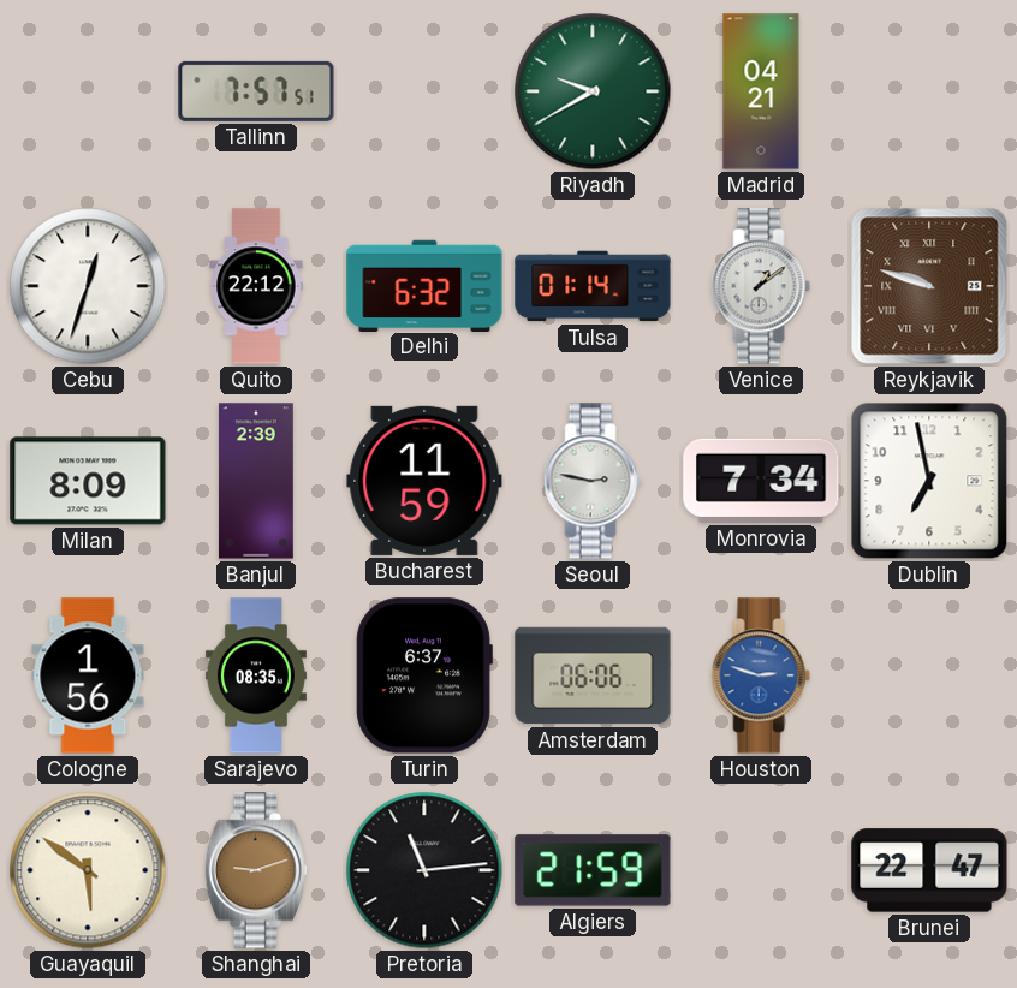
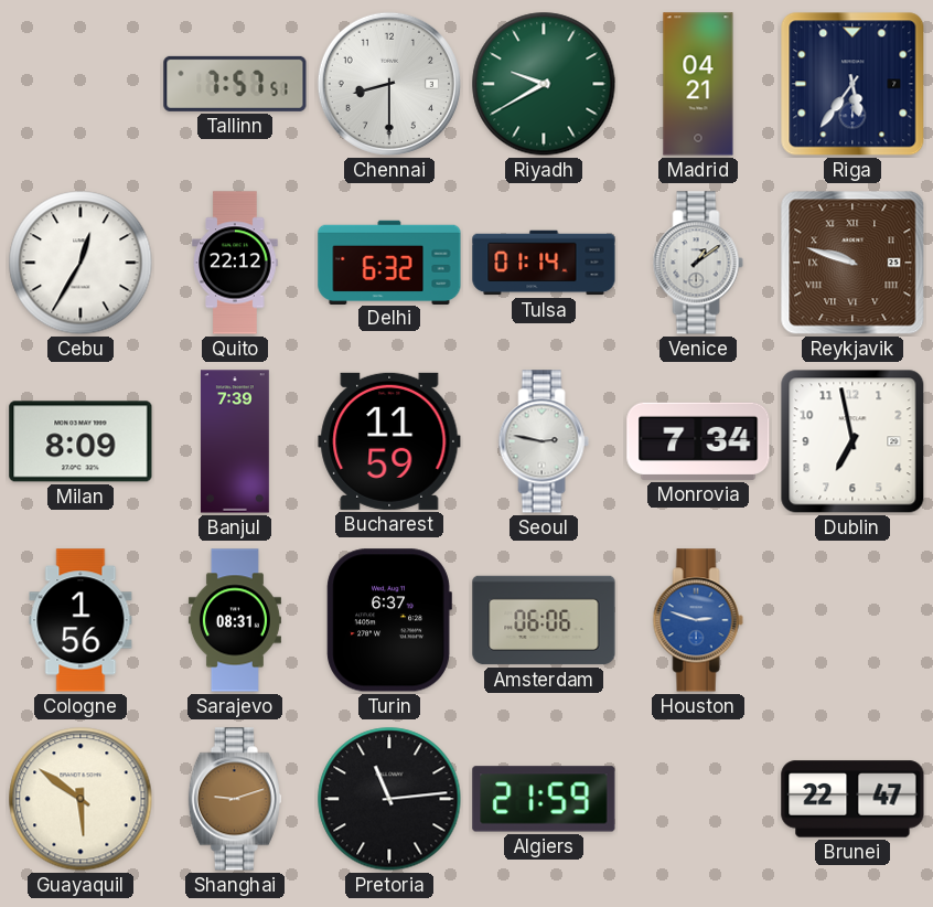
Chennai: none -> 8:30 (389, 84)
Riga: none -> 5:36 (852, 84)
Cebu: 12:33 -> 12:35 (81, 263)
Banjul: 2:39 -> 7:39 (235, 441)
Sarajevo: 08:35 -> 08:31 (235, 620)
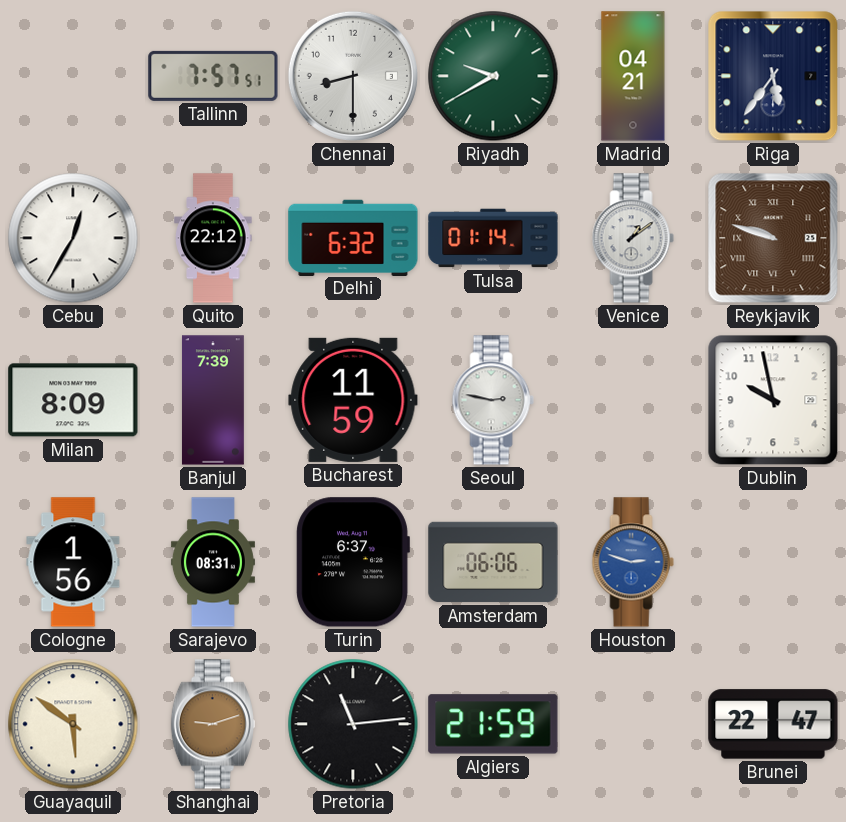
Monrovia: 7:34 -> none (698, 441)
Dublin: 6:58 -> 9:58 (773, 400)
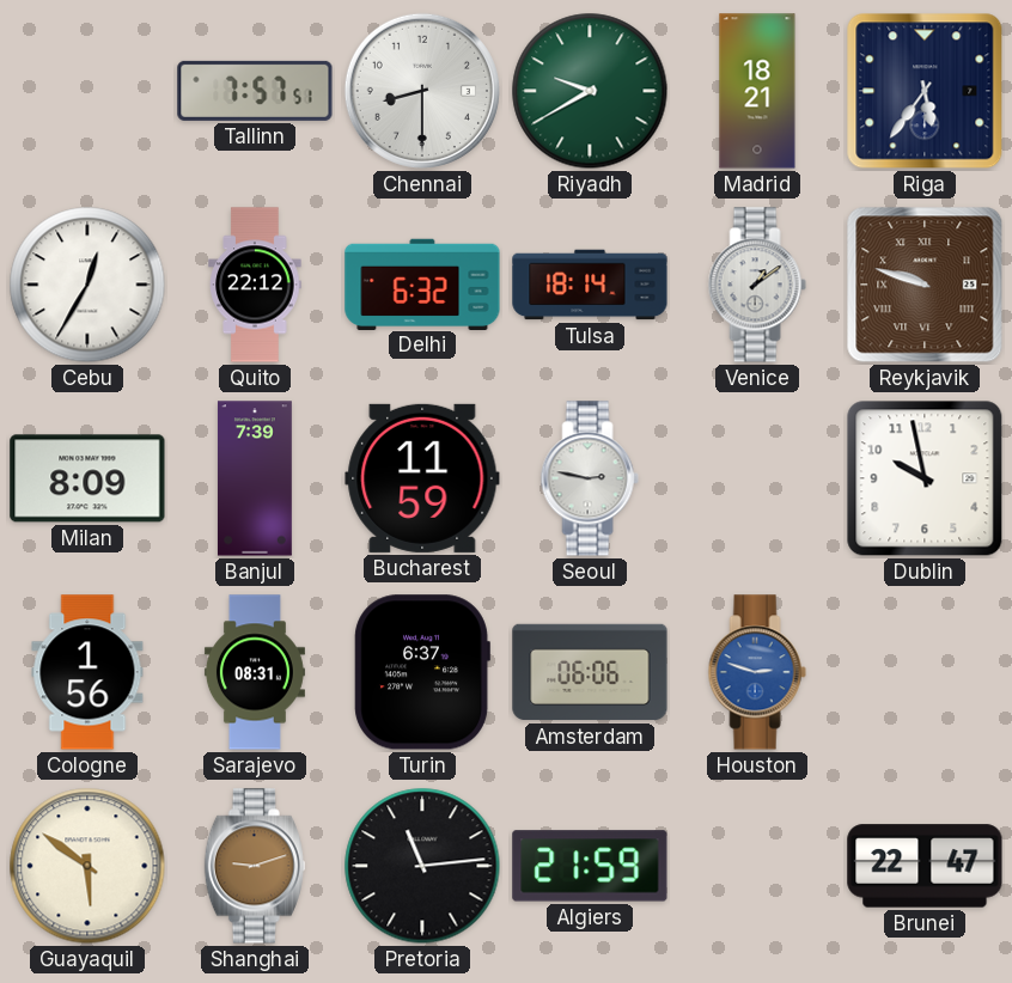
Madrid: 04:21 -> 18:21 (757, 91)
Tulsa: 01:14 -> 18:14 (590, 285)
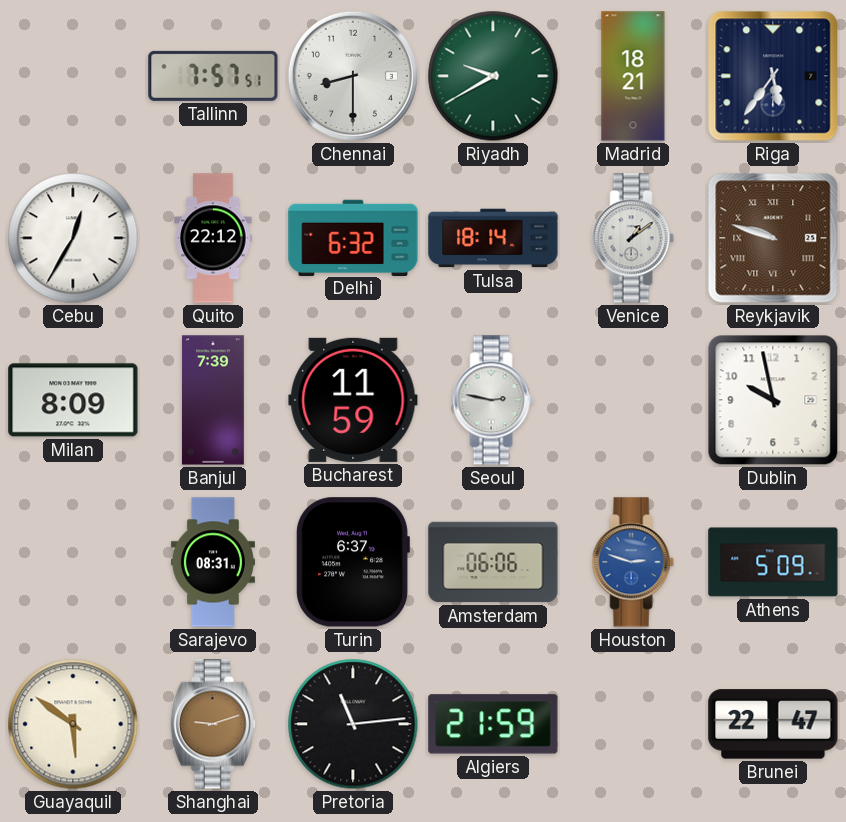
Cologne: 1:56 -> none (87, 672)
Athens: none -> 5:09 (773, 562)
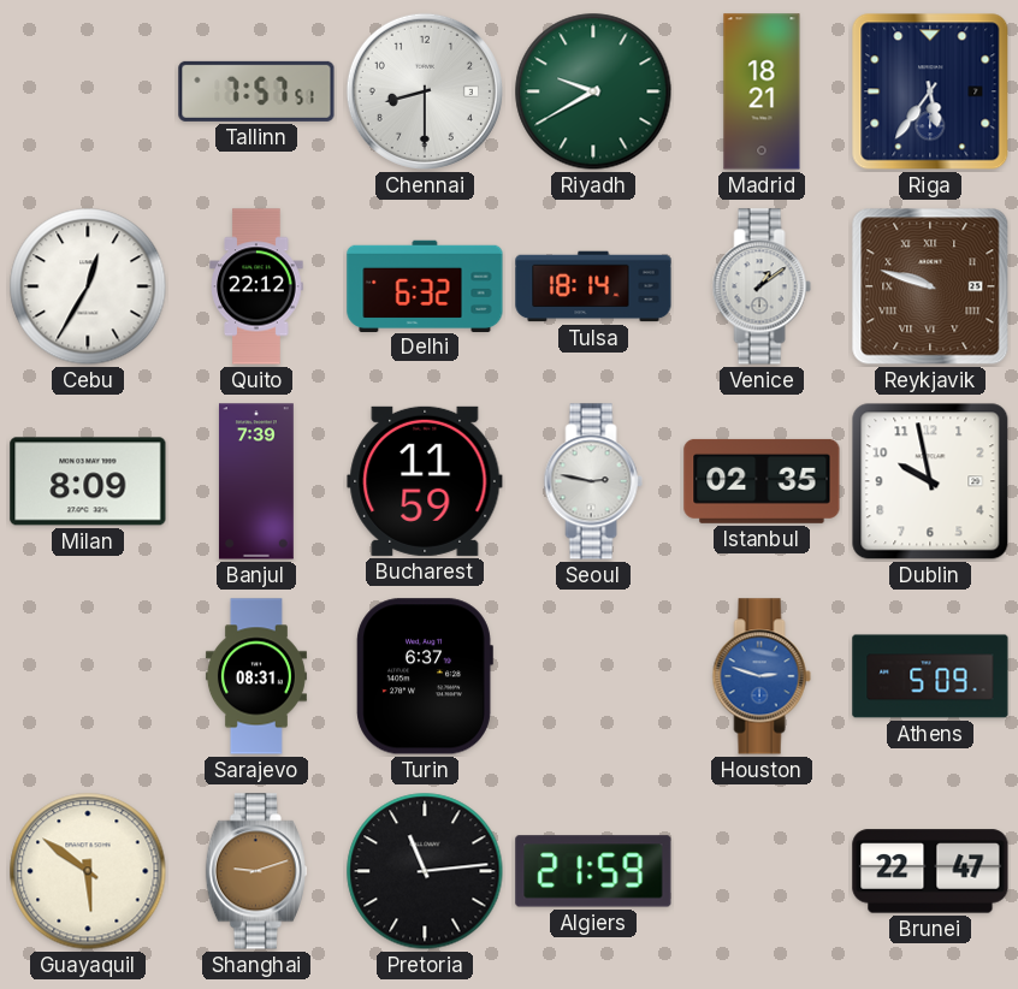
Istanbul: none -> 02:35 (762, 481)
Amsterdam: 06:06 -> none (493, 562)
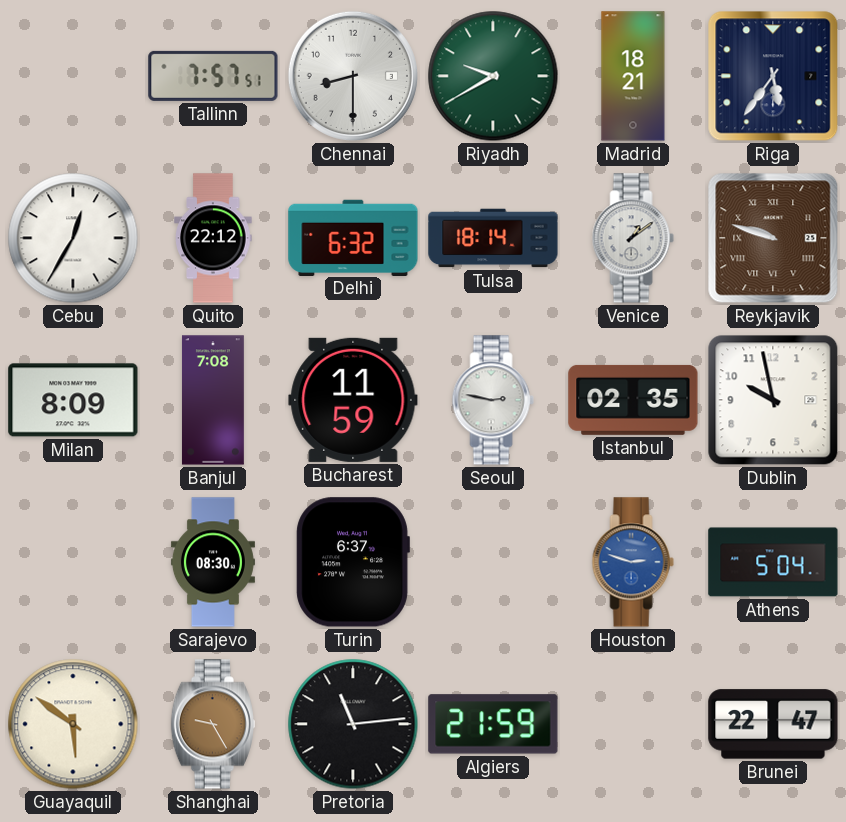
Banjul: 7:39 -> 7:08 (213, 400)
Sarajevo: 08:31 -> 08:30 (213, 562)
Athens: 5:09 -> 5:04 (773, 562)
Shanghai: 9:12 -> 9:25 (213, 724)
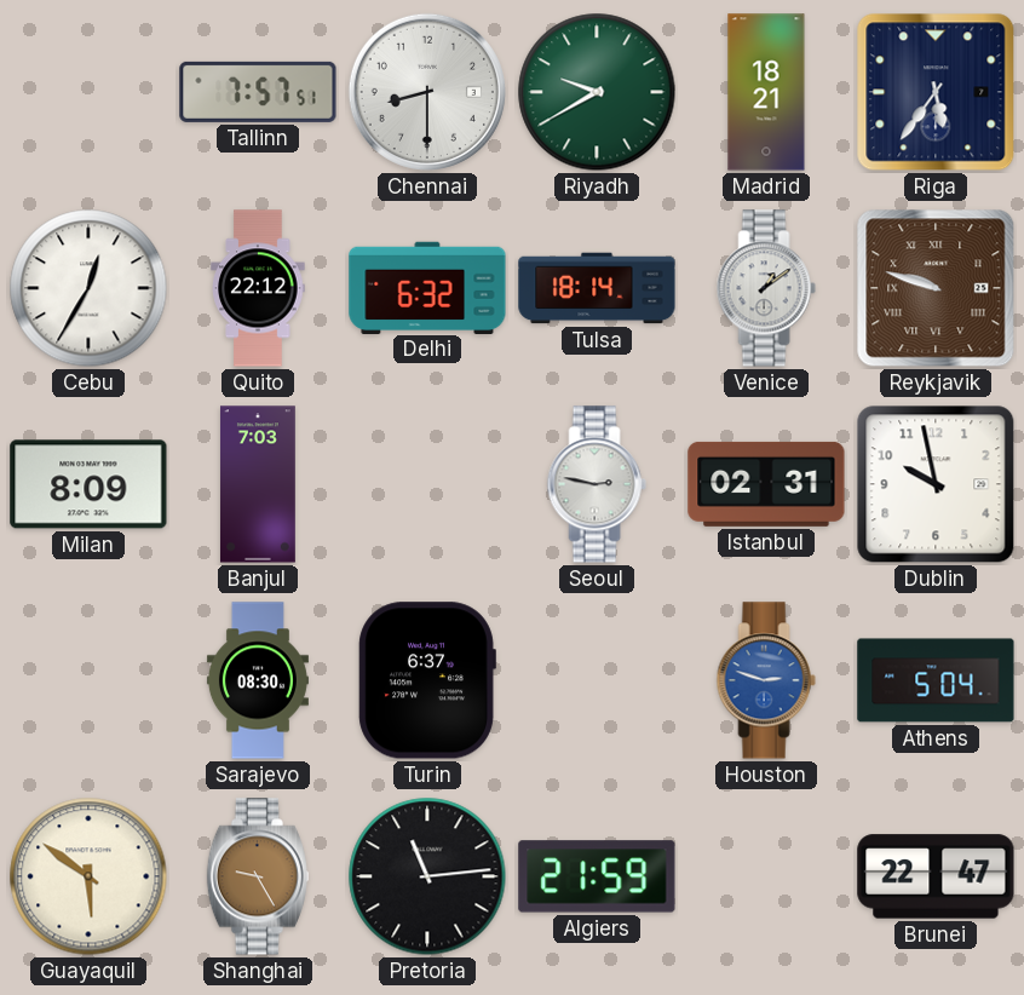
Banjul: 7:08 -> 7:03 (258, 484)
Bucharest: 11:59 -> none (353, 400)
Istanbul: 02:35 -> 02:31 (766, 484)
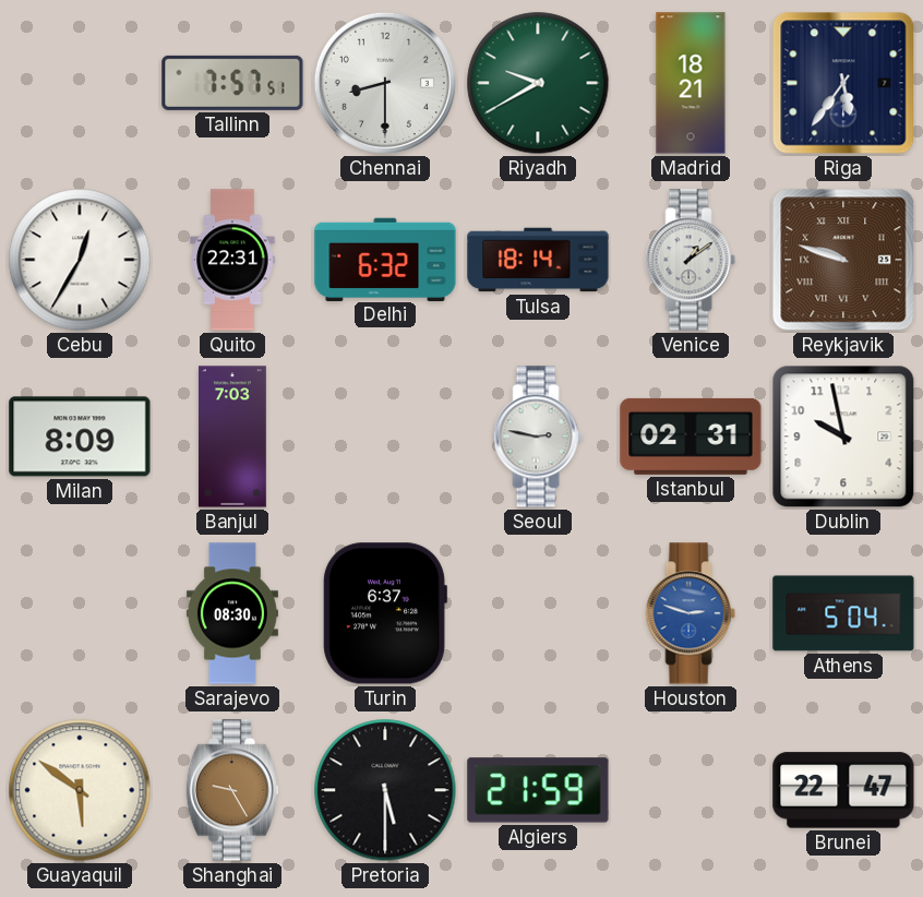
Quito: 22:12 -> 22:31 (232, 260)
Pretoria: 11:14 -> 5:30 (385, 790)
